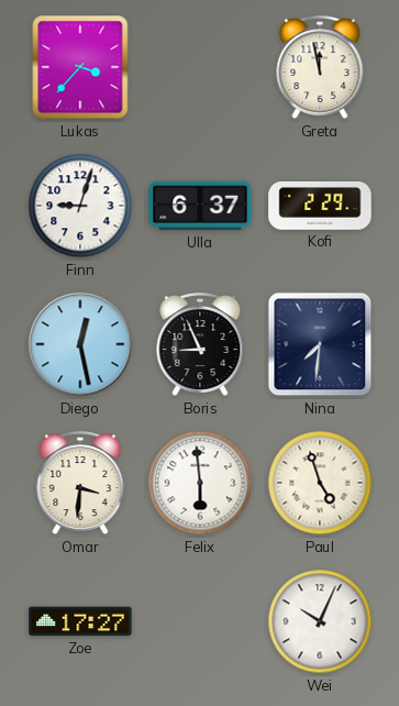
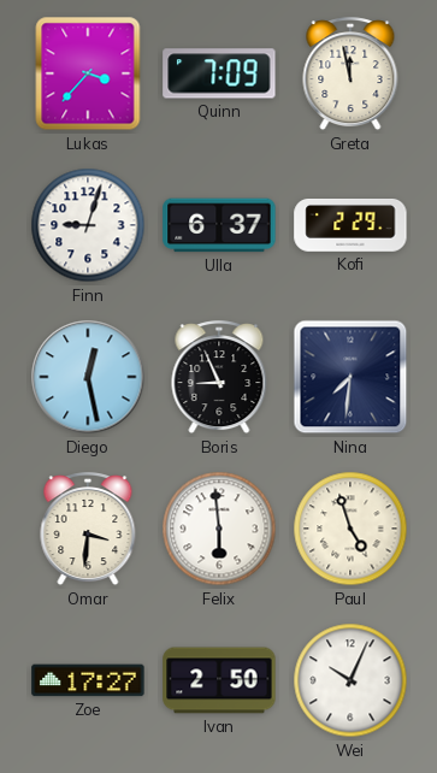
Quinn: none -> 7:09 (219, 73)
Ivan: none -> 2:50 (219, 680)
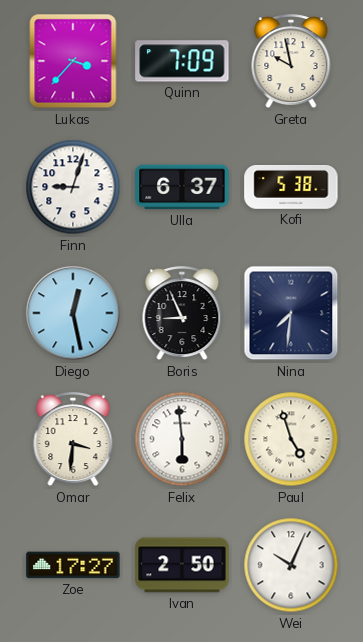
Greta: 11:58 -> 9:58 (291, 62)
Kofi: 2:29 -> 5:38 (291, 188)
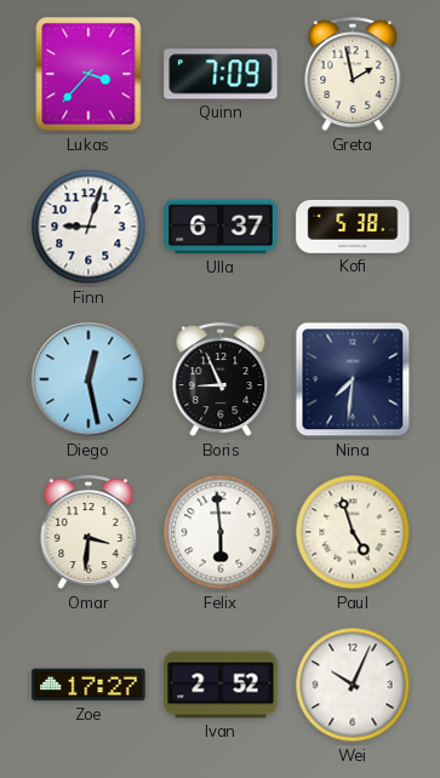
Greta: 9:58 -> 1:58 (353, 75)
Ivan: 2:50 -> 2:52 (221, 685)
